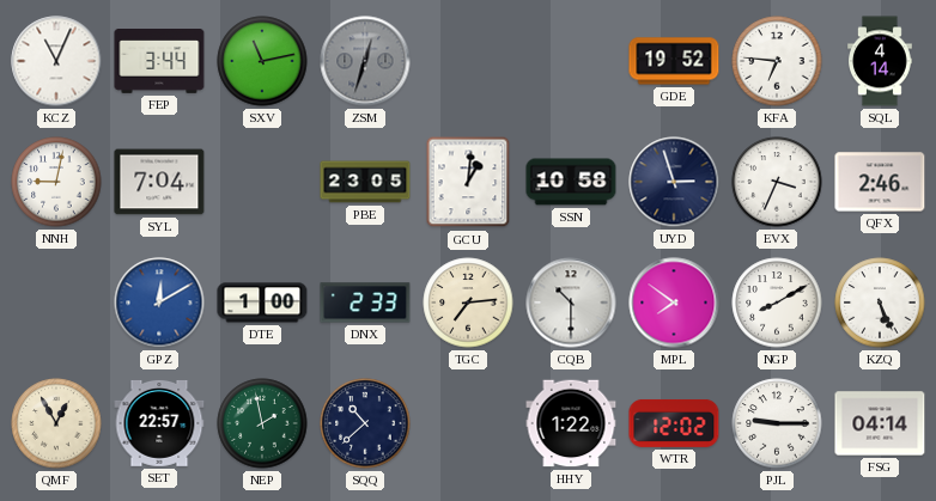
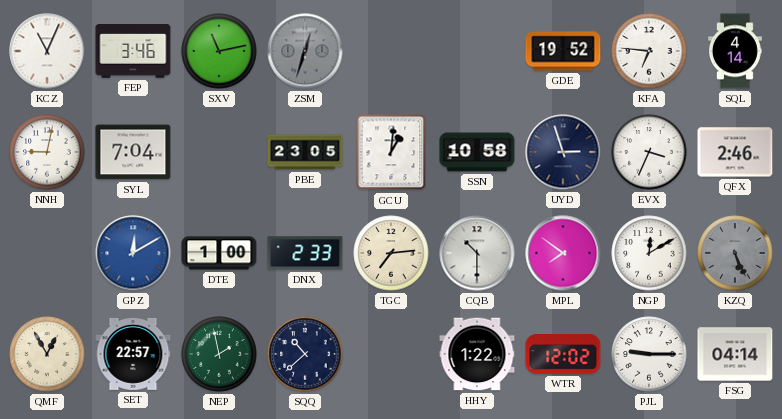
FEP: 3:44 -> 3:46 (133, 52)
NGP: 8:10 -> 12:10 (649, 253)
KZQ dial: white -> grey (735, 253)
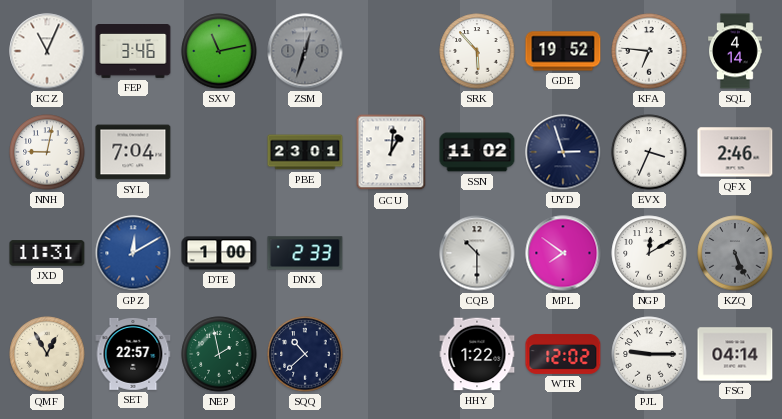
SRK: none -> 5:53 (477, 51)
PBE: 23:05 -> 23:01 (305, 152)
SSN: 10:58 -> 11:02 (477, 152)
JXD: none -> 11:31 (47, 253)
TGC: 7:14 -> none (391, 253)
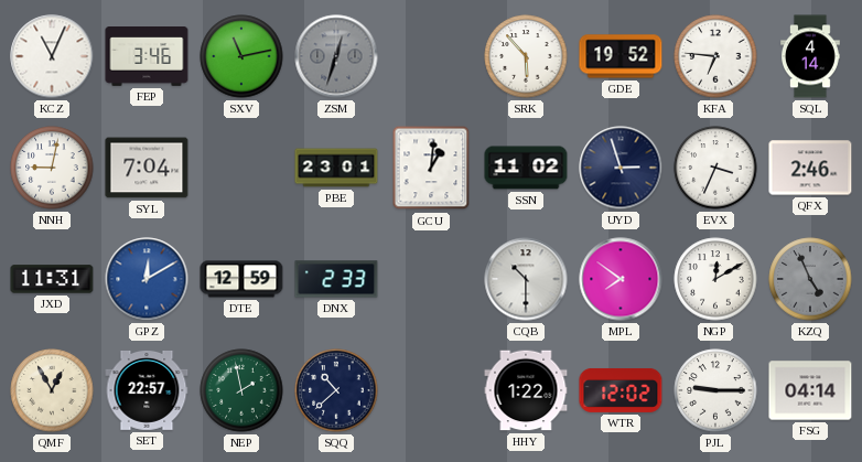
DTE: 1:00 -> 12:59 (241, 279)
KZQ: 5:26 -> 4:56 (810, 279)
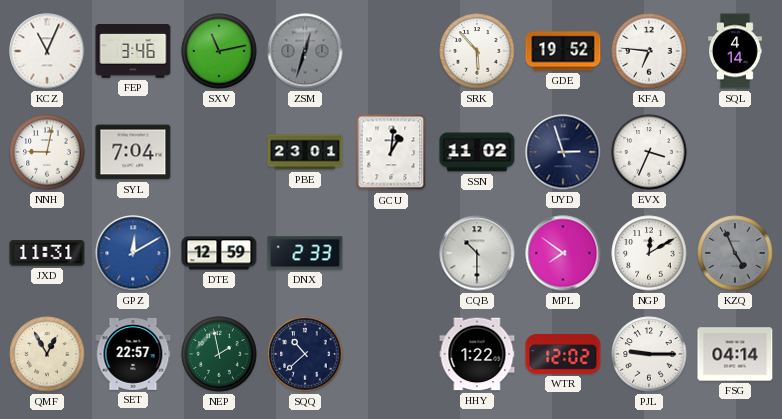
QFX: 2:46 -> none (810, 168)
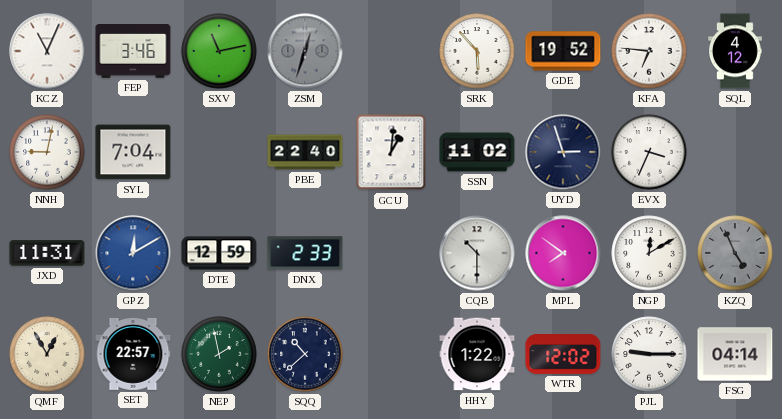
SQL: 4:14 -> 4:12 (736, 51)
PBE: 23:01 -> 22:40 (305, 152)
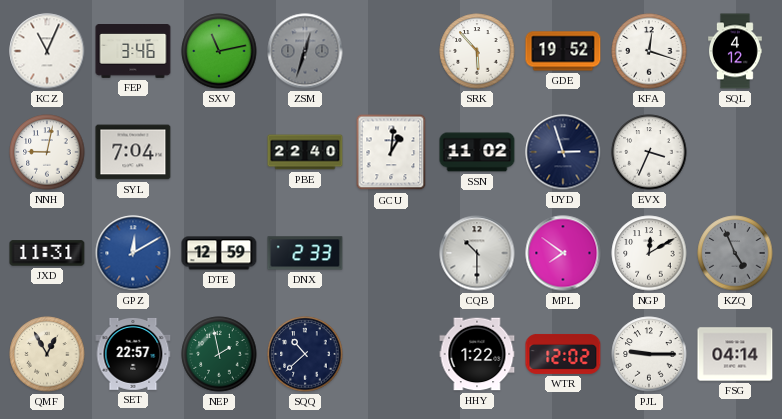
KFA: 6:46 -> 12:18 (649, 51)
